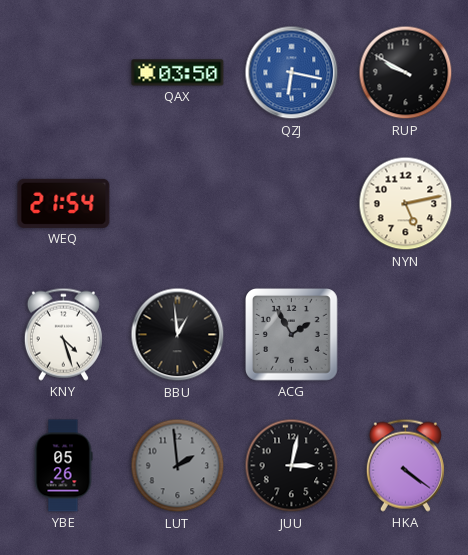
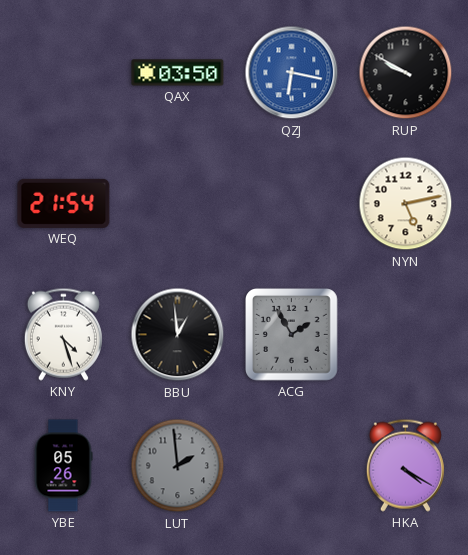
JUU: 3:02 -> none (292, 466)
HKA: 4:21 -> 4:20 (405, 465)
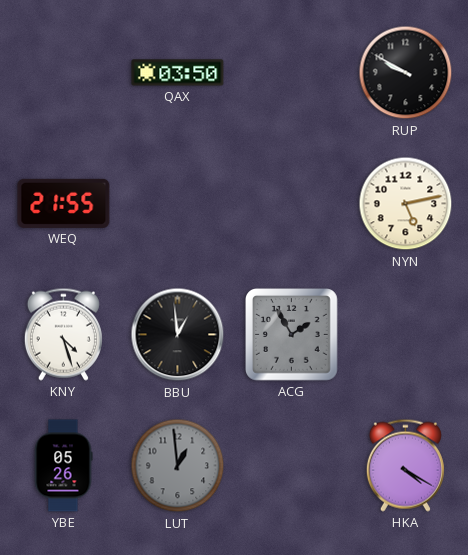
QZJ: 6:17 -> none (292, 73)
WEQ: 21:54 -> 21:55 (64, 203)
LUT: 1:59 -> 12:59 (178, 466)
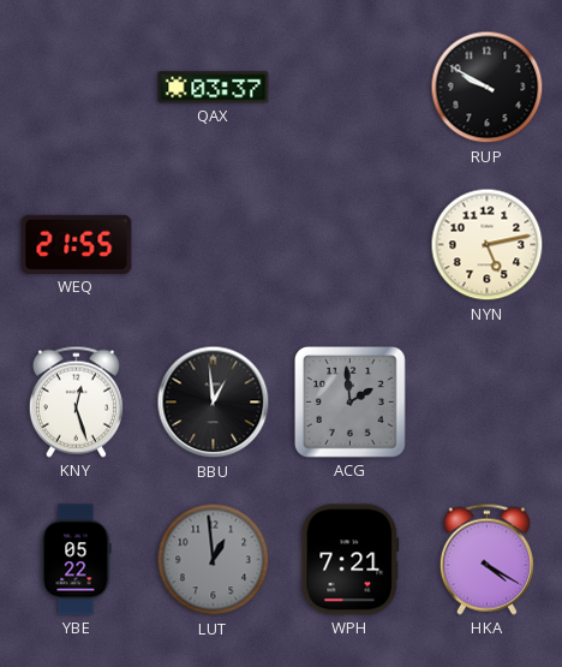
QAX: 03:50 -> 03:37 (214, 88)
KNY: 4:27 -> 12:27 (76, 401)
ACG: 1:55 -> 1:59 (351, 403)
YBE: 05:26 -> 05:22 (76, 560)
WPH: none -> 7:21 (351, 560)
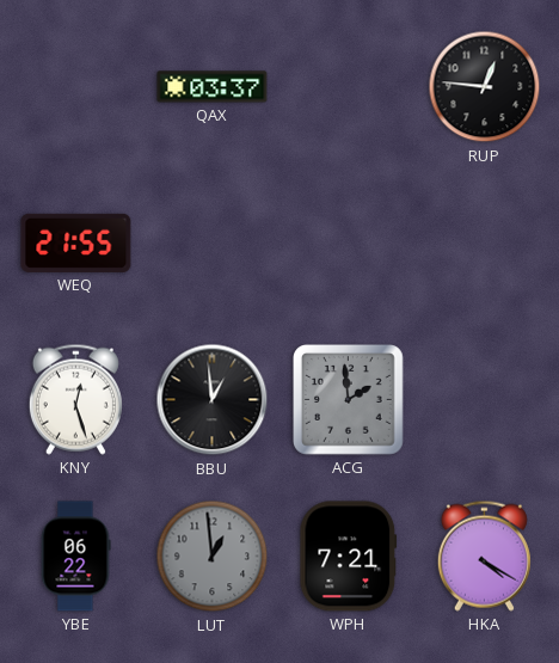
RUP: 9:50 -> 12:46 (485, 87)
NYN: 5:13 -> none (488, 245)
YBE: 05:22 -> 06:22 (75, 557)
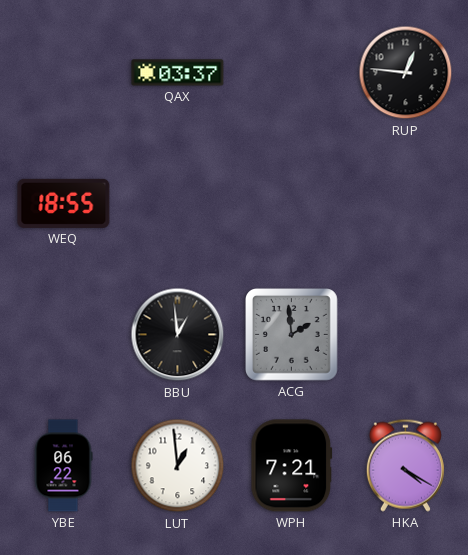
WEQ: 21:55 -> 18:55 (64, 203)
KNY: 12:27 -> none (75, 399)
LUT dial: grey -> white (178, 466)
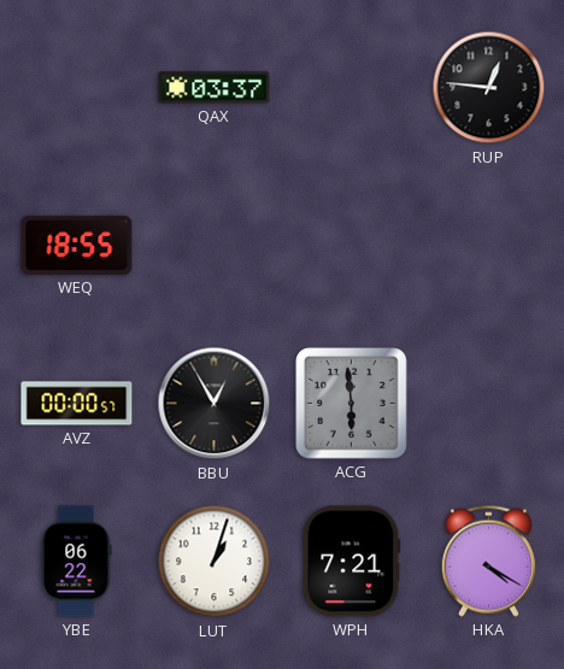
AVZ: none -> 00:00 (77, 404)
BBU: 12:59 -> 12:55 (215, 404)
ACG: 1:59 -> 5:59 (352, 404)
LUT: 12:59 -> 1:03 (215, 562)
